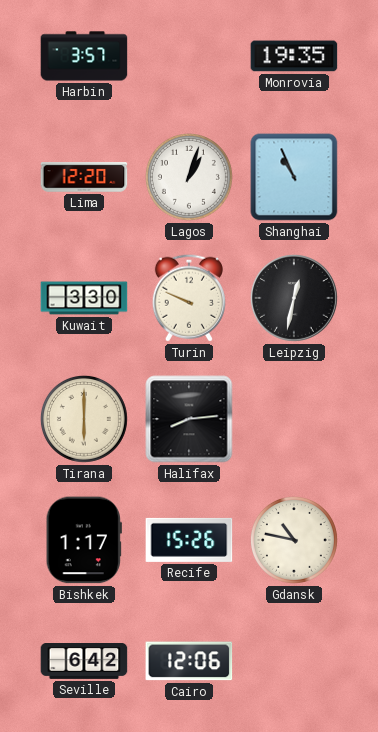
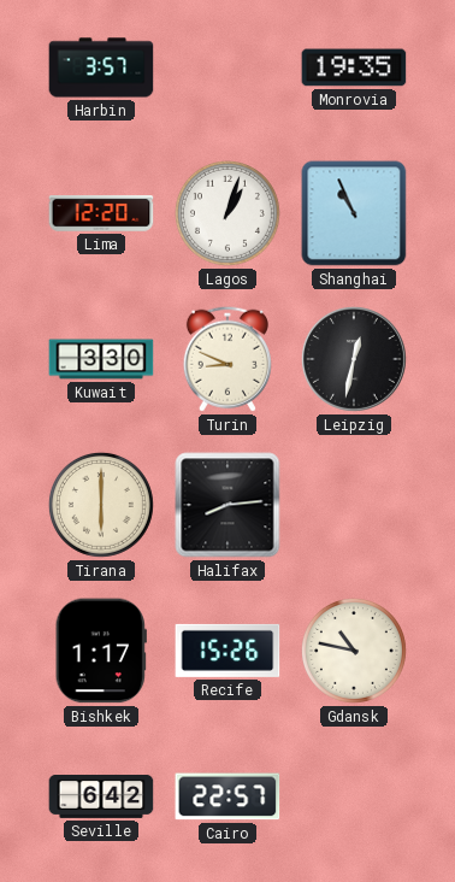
Turin: 9:49 -> 8:49 (227, 359)
Cairo: 12:06 -> 22:57 (227, 796)
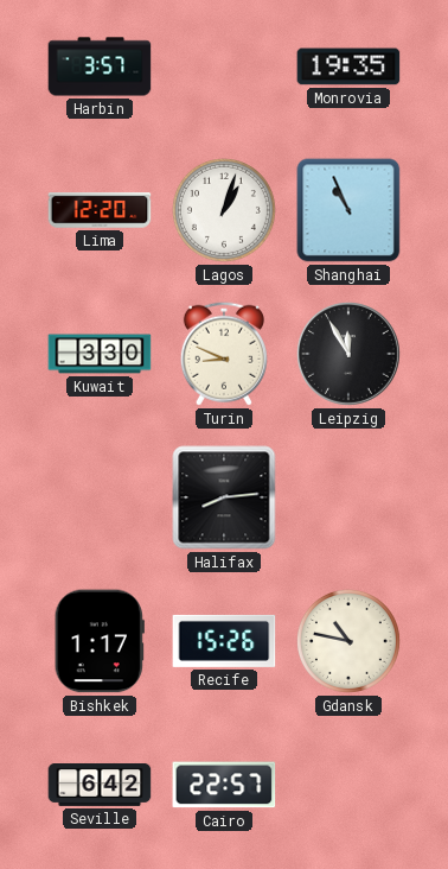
Leipzig: 12:32 -> 11:55 (350, 355)
Tirana: 6:00 -> none (101, 505)
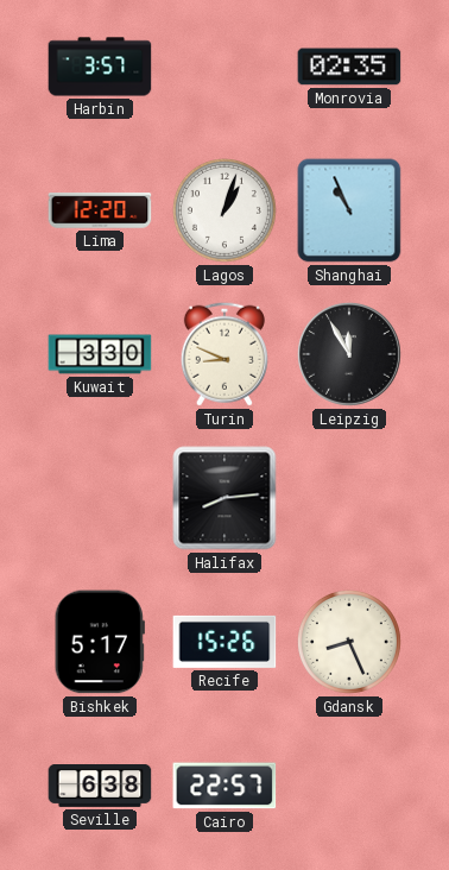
Monrovia: 19:35 -> 02:35 (349, 67)
Bishkek: 1:17 -> 5:17 (100, 642)
Gdansk: 10:47 -> 8:26 (349, 642)
Seville: 6:42 -> 6:38 (100, 787)
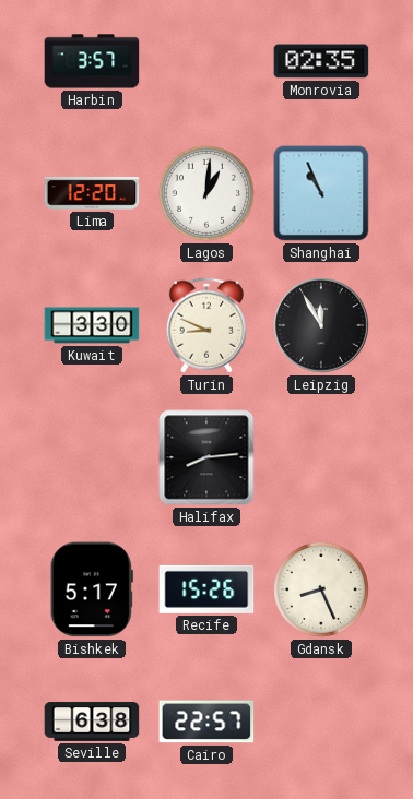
Lagos: 1:03 -> 1:01 (206, 193)
